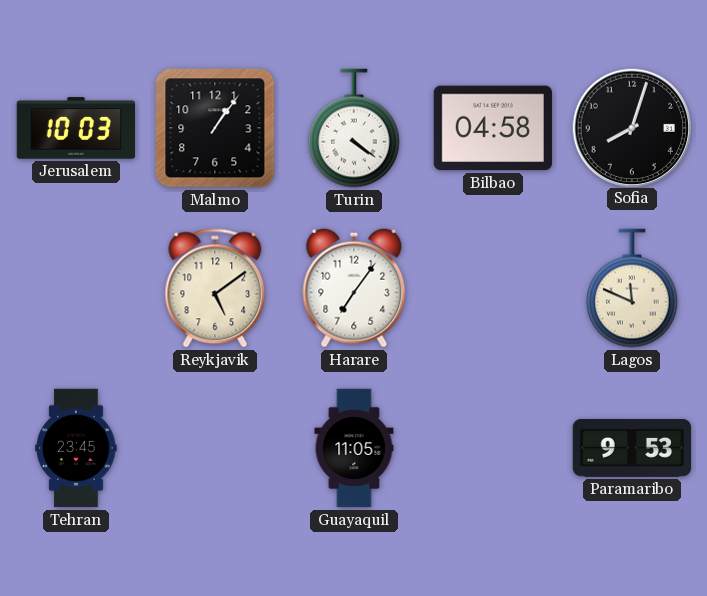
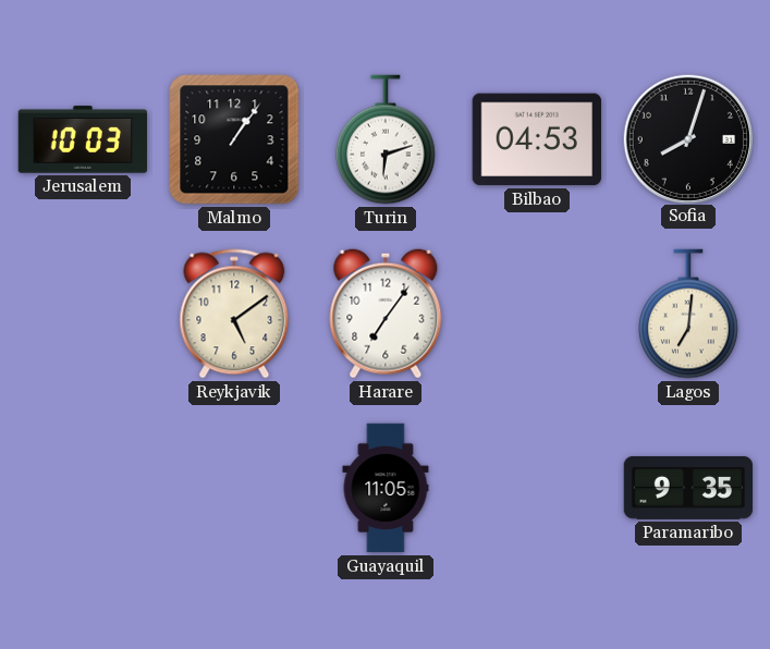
Turin: 4:21 -> 6:12 (386, 139)
Bilbao: 04:58 -> 04:53 (536, 139)
Lagos: 11:49 -> 7:01 (688, 314)
Tehran: 23:45 -> none (76, 448)
Paramaribo: 9:53 -> 9:35 (687, 489)
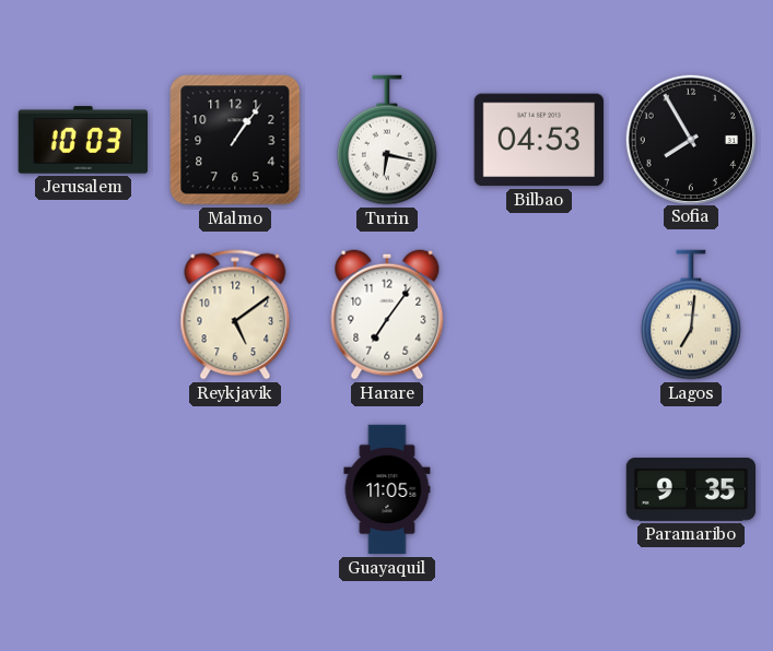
Turin: 6:12 -> 6:17 (387, 140)
Sofia: 8:03 -> 7:55 (690, 139)
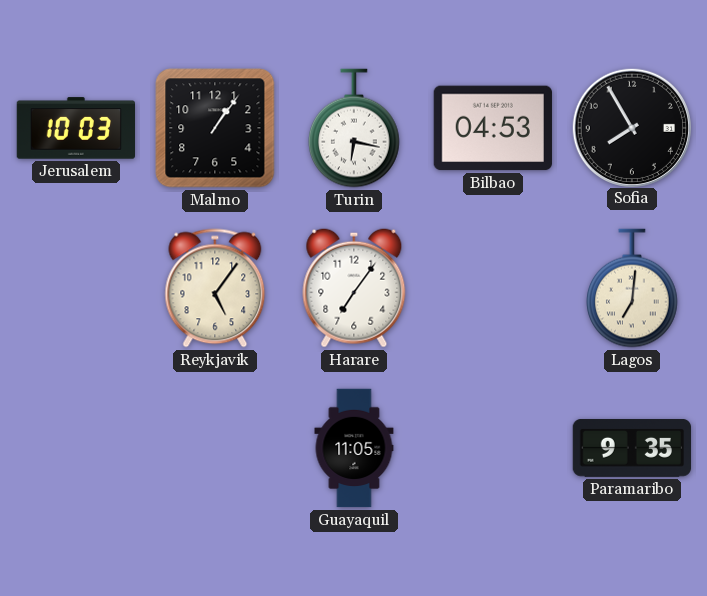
Reykjavik: 5:09 -> 5:06 (215, 288)
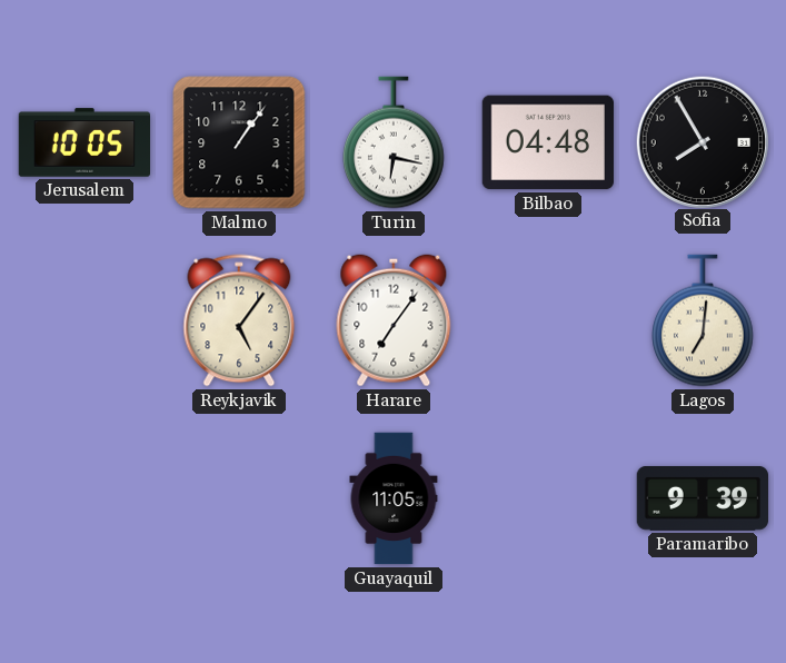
Jerusalem: 10:03 -> 10:05 (84, 142)
Bilbao: 04:53 -> 04:48 (547, 142)
Paramaribo: 9:35 -> 9:39 (702, 499)
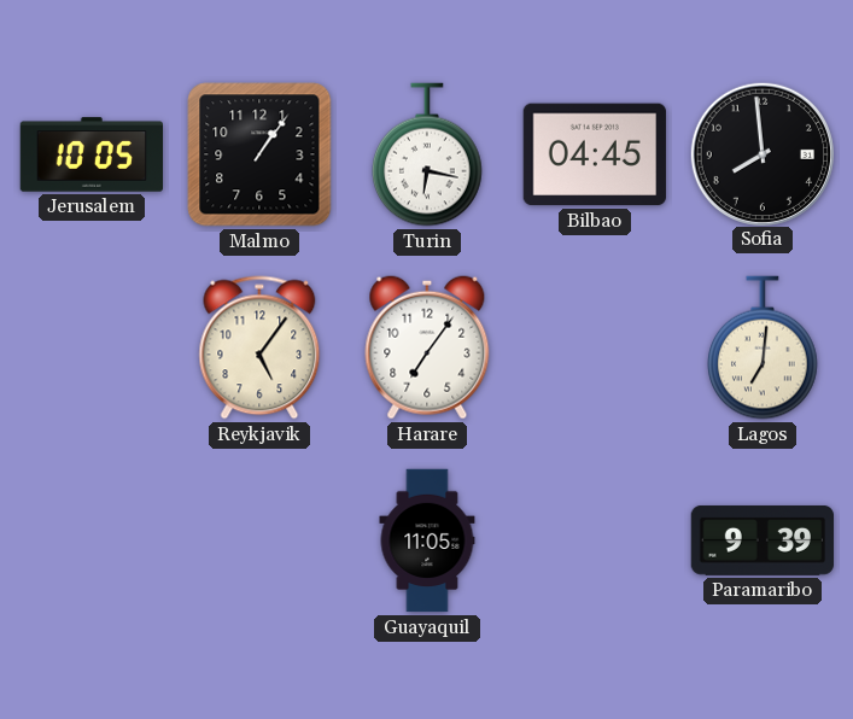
Bilbao: 04:48 -> 04:45 (594, 154)
Sofia: 7:55 -> 7:59 (761, 153)
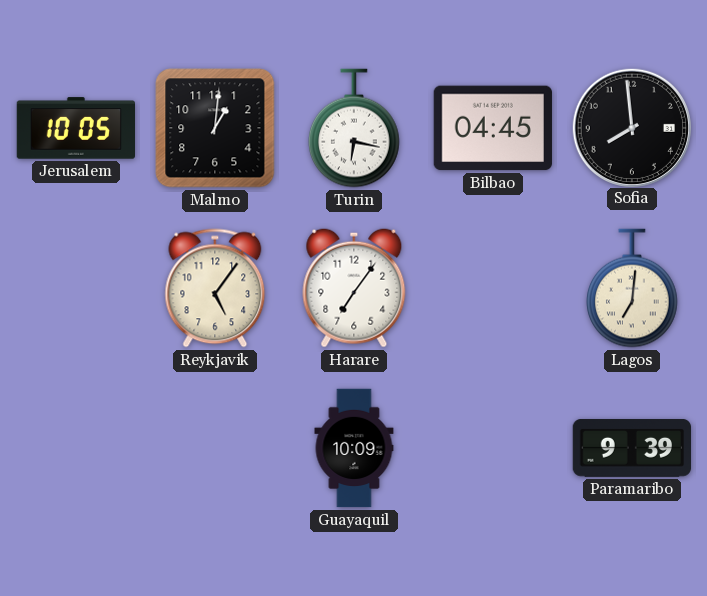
Malmo: 1:06 -> 1:01 (215, 128)
Guayaquil: 11:05 -> 10:09 (354, 448)
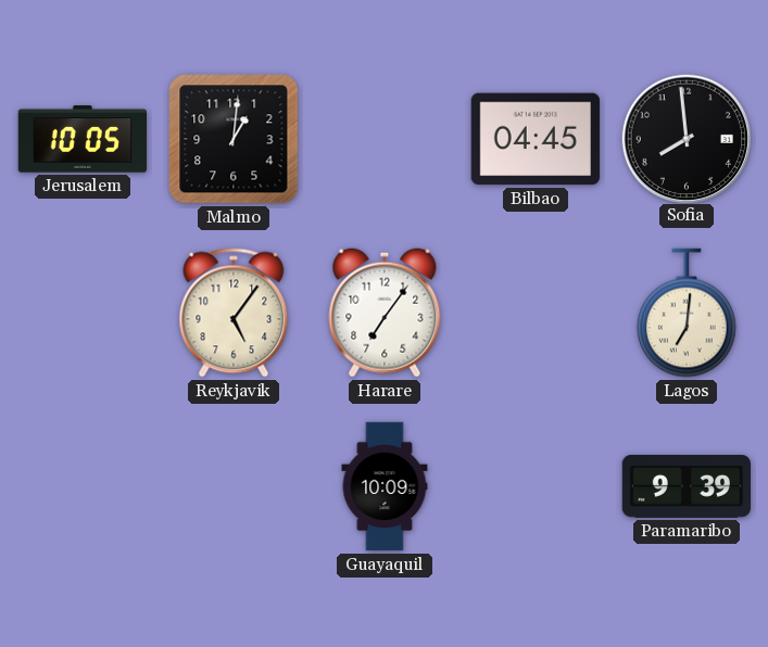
Turin: 6:17 -> none (354, 128)
